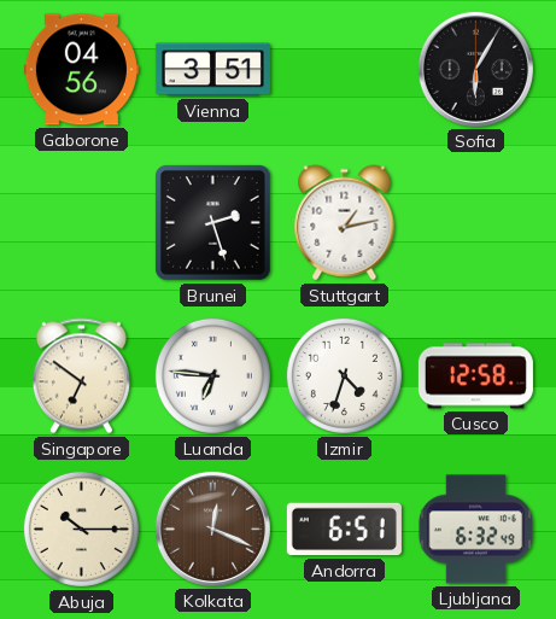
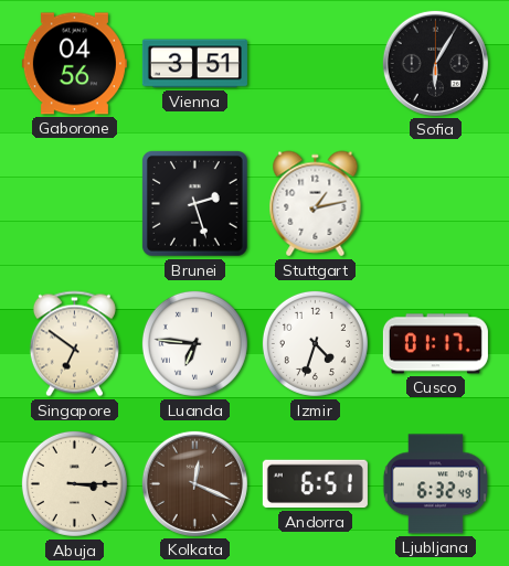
Cusco: 12:58 -> 01:17 (435, 344)
Abuja: 10:15 -> 3:15 (74, 483)
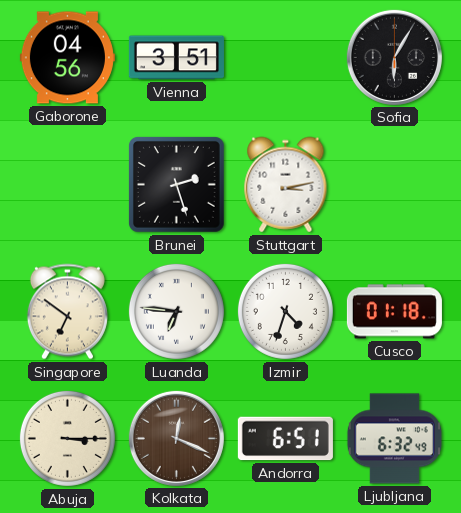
Stuttgart: 1:13 -> 3:13 (286, 185)
Cusco: 01:17 -> 01:18 (394, 312)
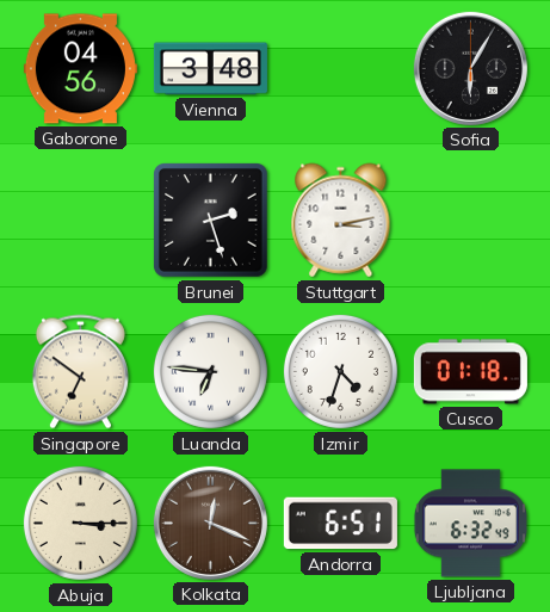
Vienna: 3:51 -> 3:48 (210, 69)
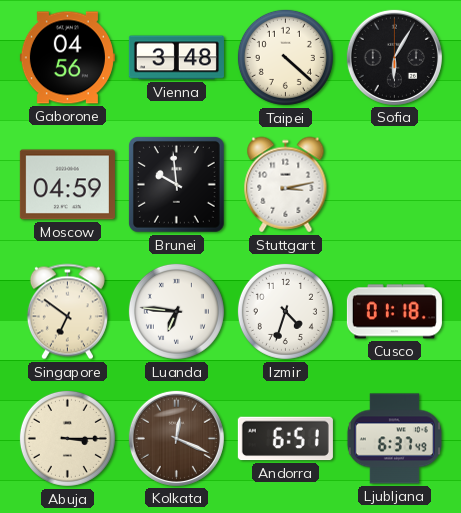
Taipei: none -> 4:22 (285, 57)
Moscow: none -> 04:59 (67, 185)
Brunei: 2:27 -> 9:59 (176, 184)
Ljubljana: 6:32 -> 6:37 (394, 439)
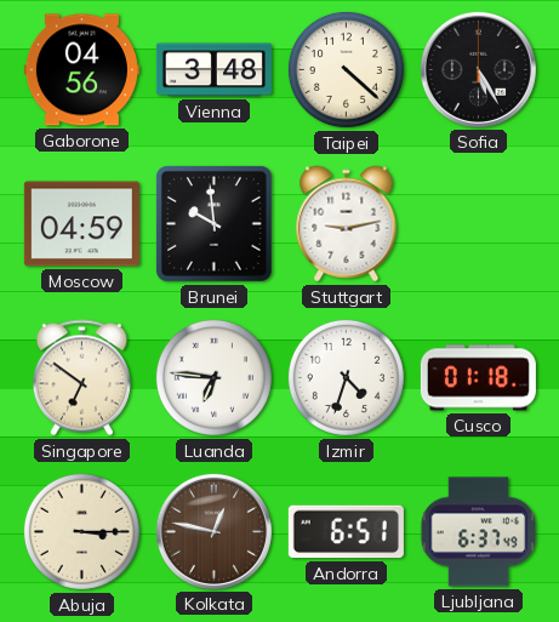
Sofia: 6:05 -> 5:25 (478, 69)
Stuttgart: 3:13 -> 9:13 (347, 224)
Kolkata: 12:19 -> 12:47 (213, 531)
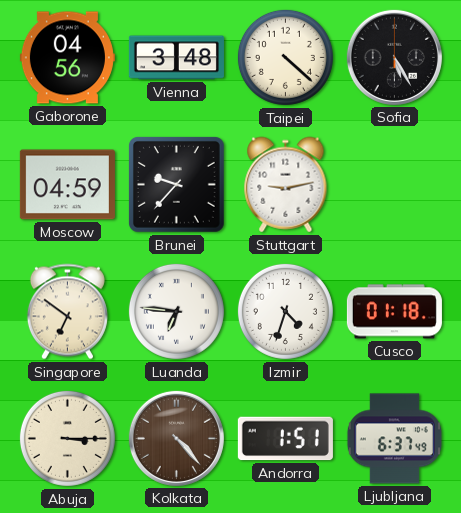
Brunei: 9:59 -> 9:37 (176, 184)
Kolkata: 12:47 -> 4:23 (176, 438)
Andorra: 6:51 -> 1:51 (285, 439)
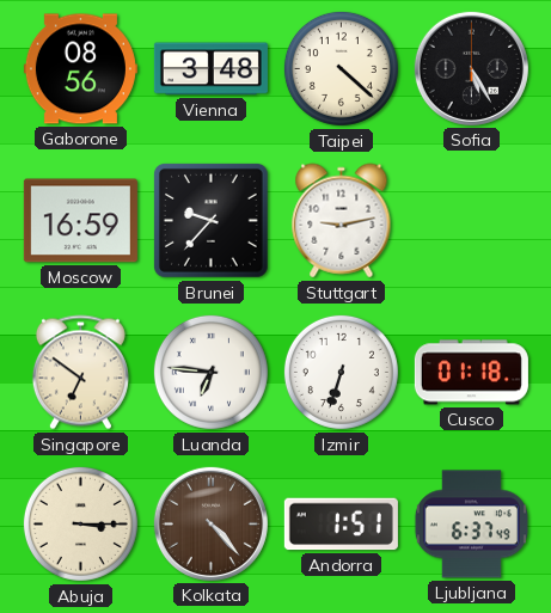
Gaborone: 04:56 -> 08:56 (80, 69)
Moscow: 04:59 -> 16:59 (80, 221)
Izmir: 4:33 -> 6:33 (341, 372)
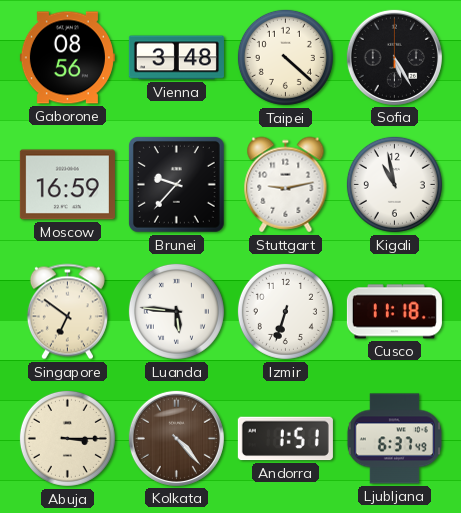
Kigali: none -> 10:58 (394, 184)
Luanda: 6:46 -> 5:46 (176, 311)
Cusco: 01:18 -> 11:18 (394, 312)
